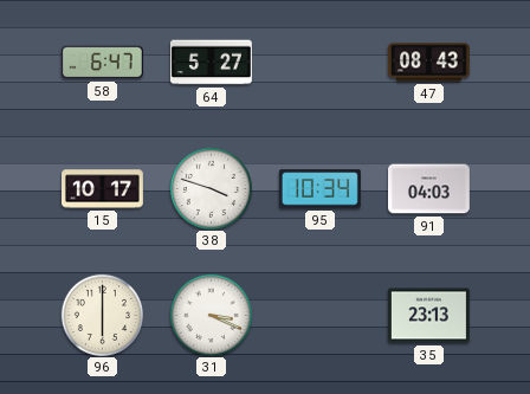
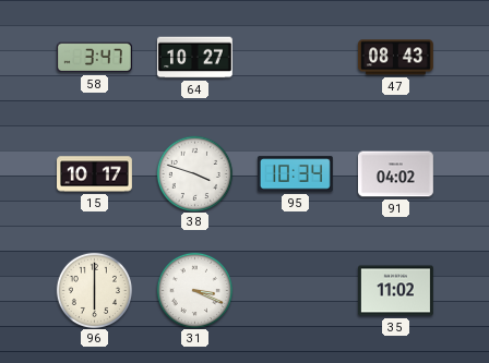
58: 6:47 -> 3:47 (94, 58)
64: 5:27 -> 10:27 (194, 58)
91: 04:03 -> 04:02 (396, 174)
35: 23:13 -> 11:02 (396, 291)
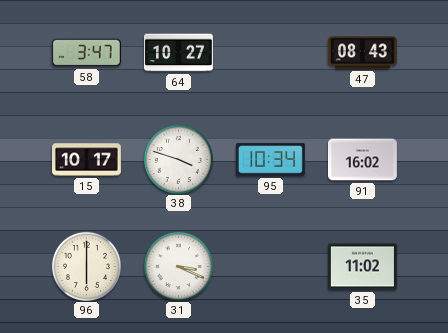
91: 04:02 -> 16:02 (363, 160)
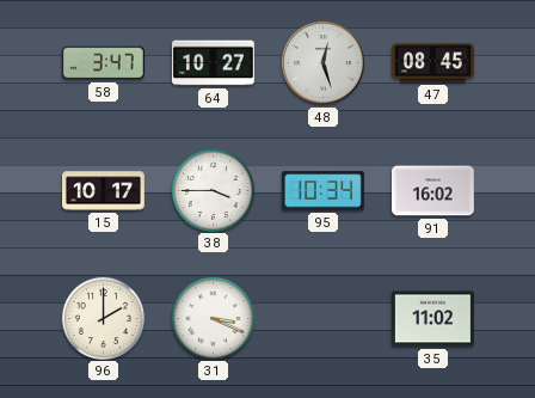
48: none -> 12:27 (324, 63)
47: 08:43 -> 08:45 (432, 63)
38: 3:48 -> 3:45 (213, 190)
96: 6:00 -> 2:00 (103, 318)
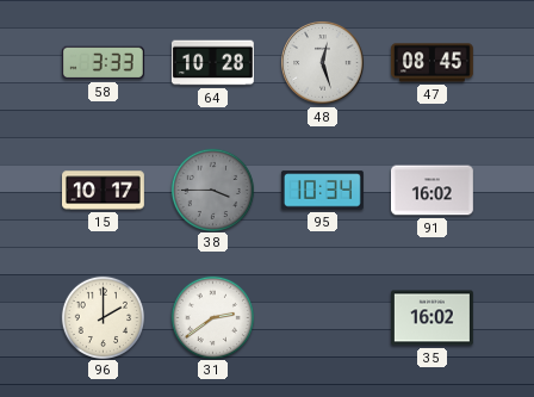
58: 3:47 -> 3:33 (103, 63)
64: 10:27 -> 10:28 (212, 63)
38 dial: white -> grey (212, 190)
31: 3:19 -> 2:39 (212, 317)
35: 11:02 -> 16:02 (433, 318)
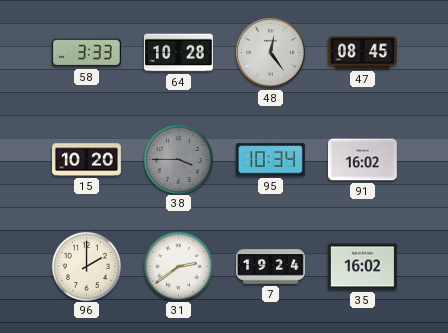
48: 12:27 -> 12:24 (271, 53)
15: 10:17 -> 10:20 (87, 160)
7: none -> 19:24 (271, 267)
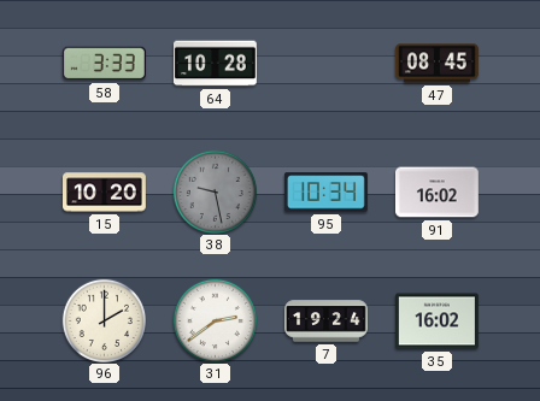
48: 12:24 -> none (271, 53)
38: 3:45 -> 9:28 (215, 191)
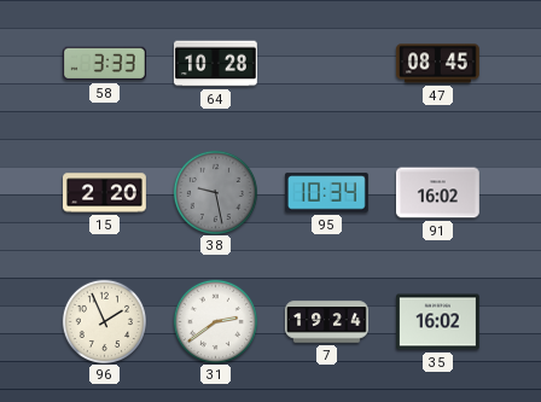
15: 10:20 -> 2:20 (105, 193)
96: 2:00 -> 1:56 (104, 321)
